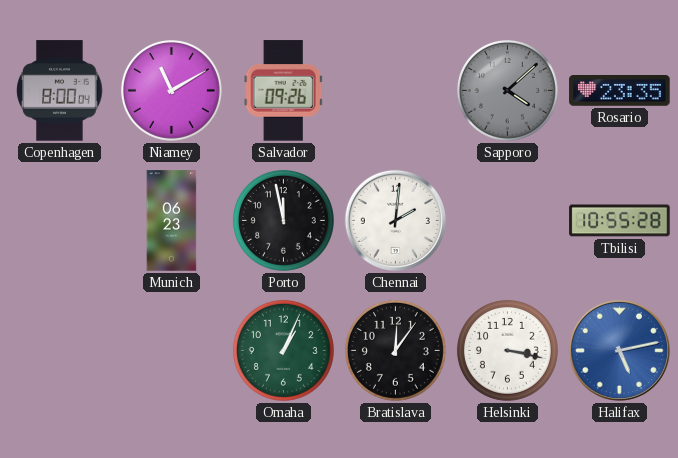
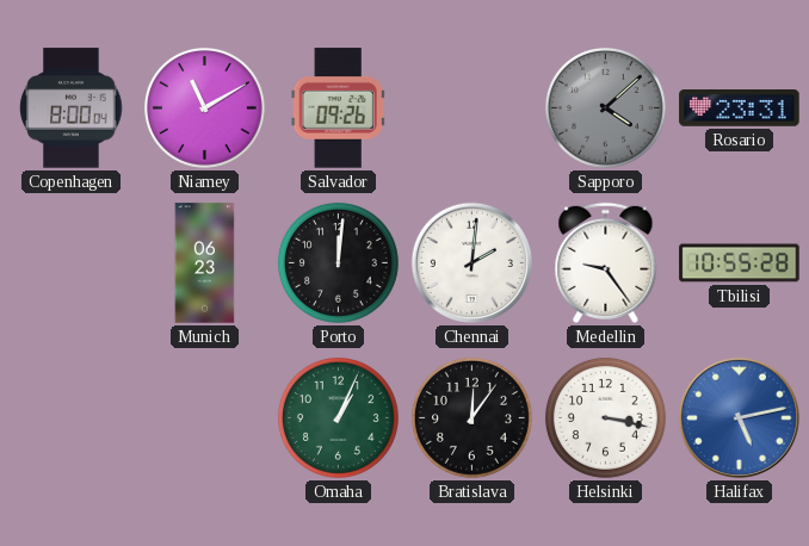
Rosario: 23:35 -> 23:31 (740, 108)
Porto: 11:58 -> 12:01 (338, 262)
Medellin: none -> 9:24 (606, 262)
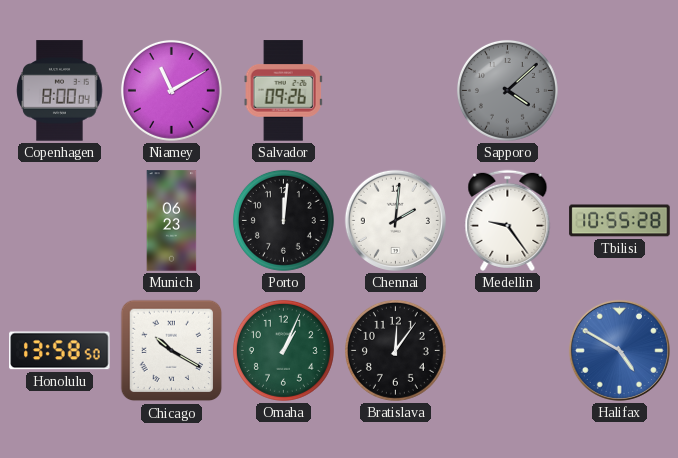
Rosario: 23:31 -> none (740, 108)
Honolulu: none -> 13:58 (60, 351)
Chicago: none -> 10:20 (172, 351)
Helsinki: 3:17 -> none (605, 417)
Halifax: 5:13 -> 4:50 (619, 350)
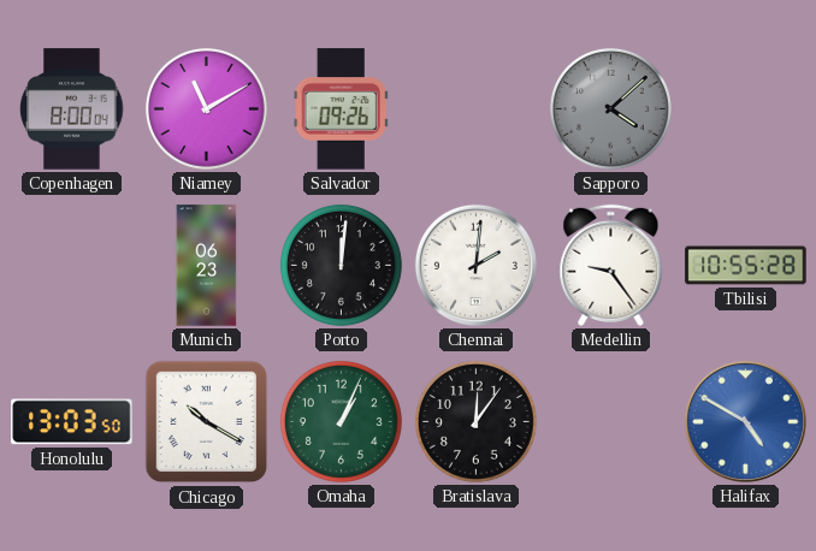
Honolulu: 13:58 -> 13:03 (72, 422)
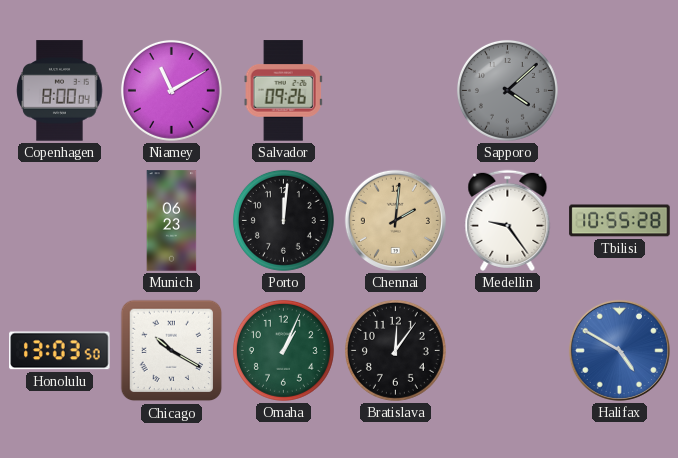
Chennai dial: white -> champagne (395, 220)
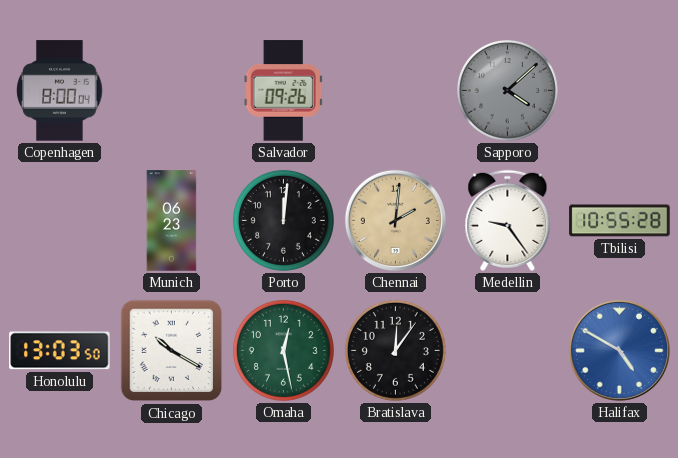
Niamey: 11:10 -> none (171, 90)
Omaha: 1:04 -> 12:28 (283, 350)
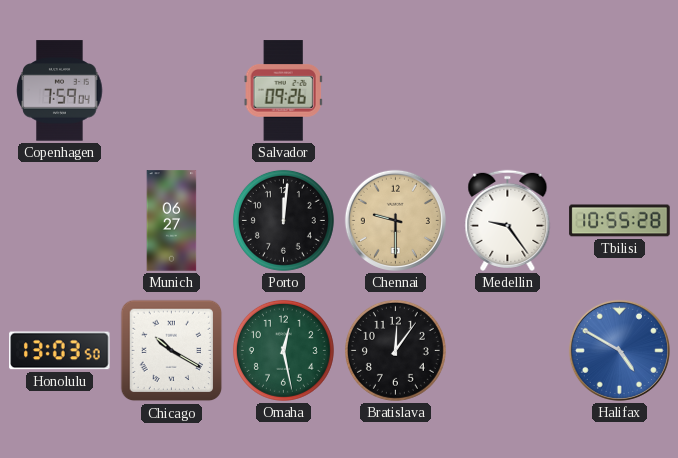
Copenhagen: 8:00 -> 7:59 (60, 91)
Sapporo: 4:08 -> none (507, 90)
Munich: 06:23 -> 06:27 (172, 221)
Chennai: 2:01 -> 9:30 (395, 220)
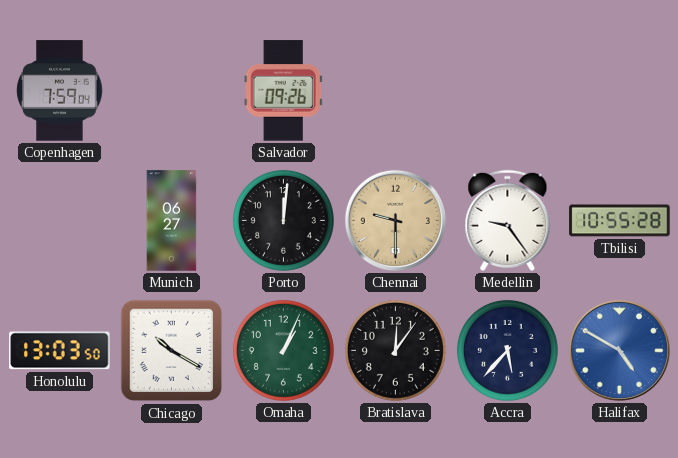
Omaha: 12:28 -> 1:04 (283, 350)
Accra: none -> 5:37 (507, 350)
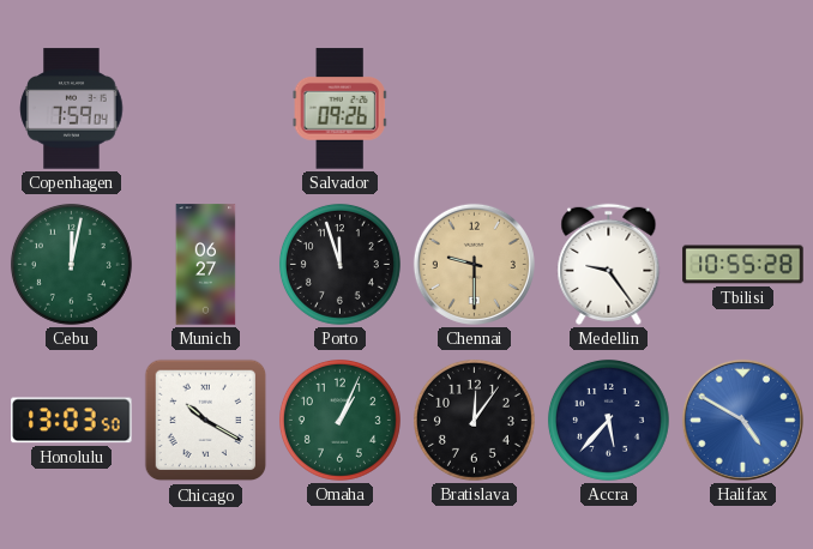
Cebu: none -> 12:02 (71, 264)
Porto: 12:01 -> 11:57 (339, 264)
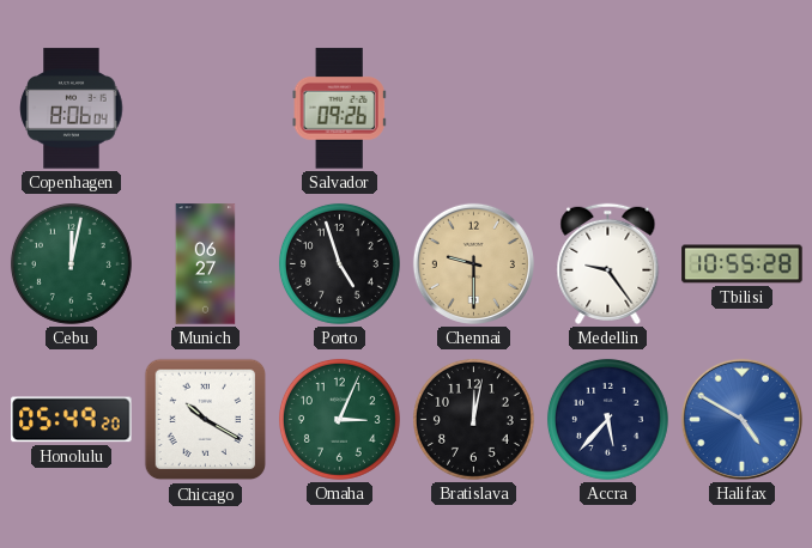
Copenhagen: 7:59 -> 8:06 (72, 109)
Porto: 11:57 -> 4:57 (339, 263)
Honolulu: 13:03 -> 05:49 (72, 420)
Omaha: 1:04 -> 3:04 (339, 419)
Bratislava: 12:06 -> 12:02 (473, 419)
